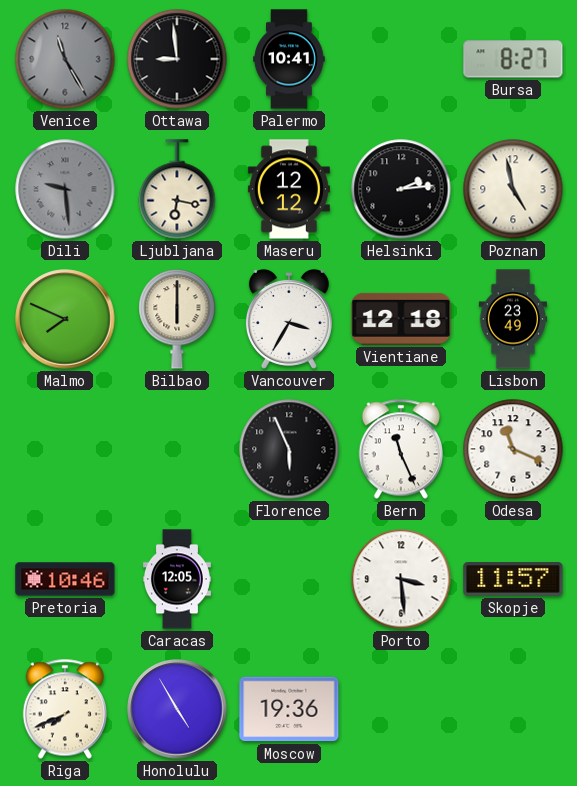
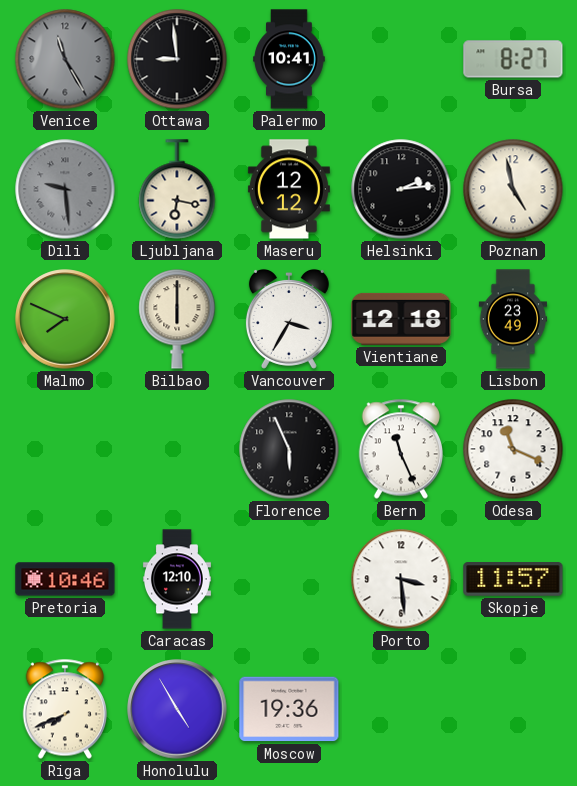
Caracas: 12:05 -> 12:10 (177, 579)
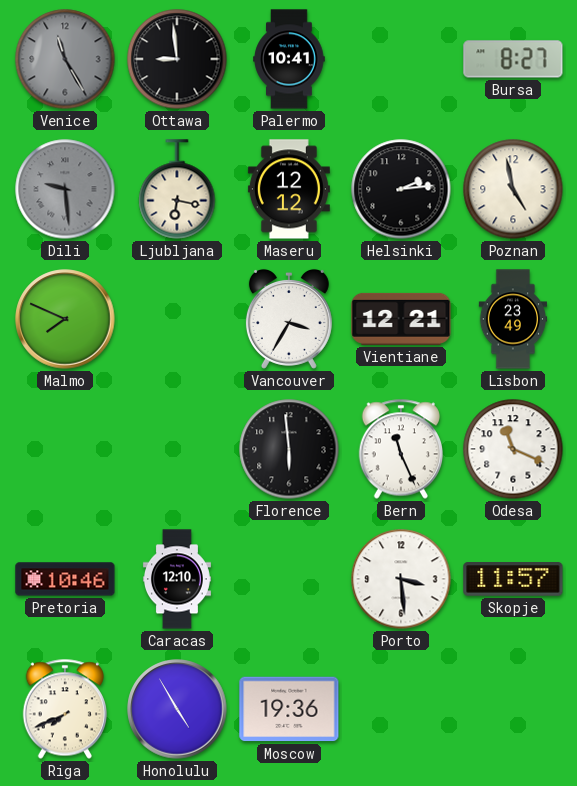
Bilbao: 6:00 -> none (177, 319)
Vientiane: 12:18 -> 12:21 (401, 319)
Florence: 5:56 -> 5:59 (289, 449)
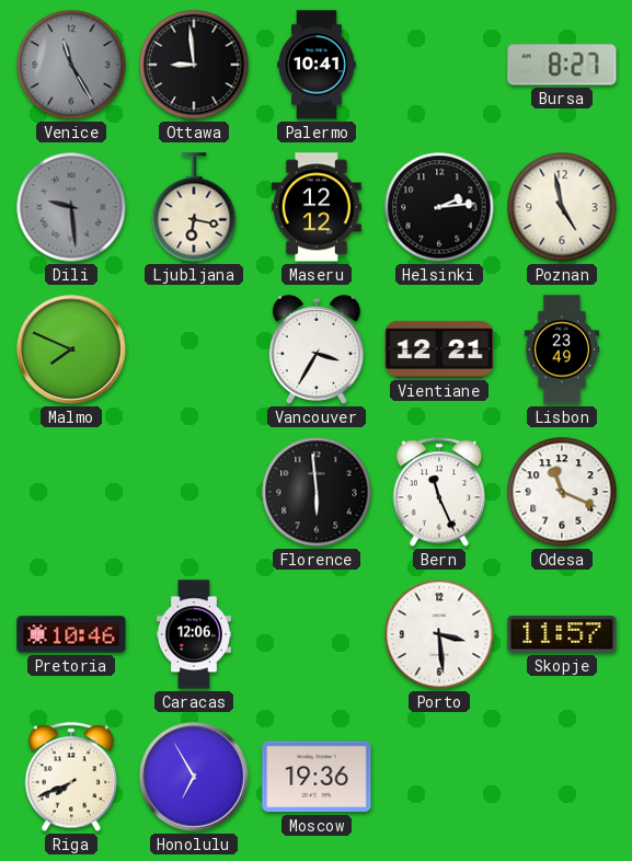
Caracas: 12:10 -> 12:06 (194, 634)
Honolulu: 4:55 -> 6:55 (194, 777)
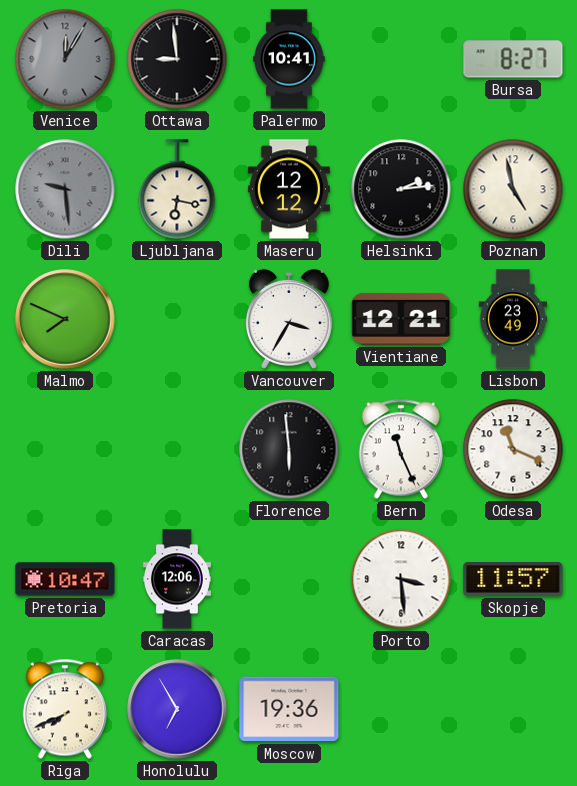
Venice: 11:25 -> 12:05 (65, 59)
Pretoria: 10:46 -> 10:47 (65, 579)
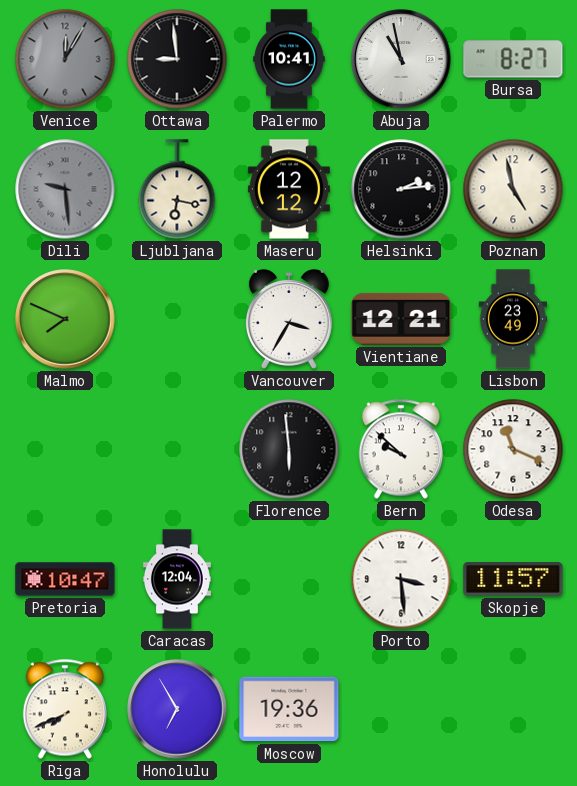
Abuja: none -> 10:58 (401, 59)
Bern: 11:26 -> 9:52 (400, 449)
Caracas: 12:06 -> 12:04 (177, 579)
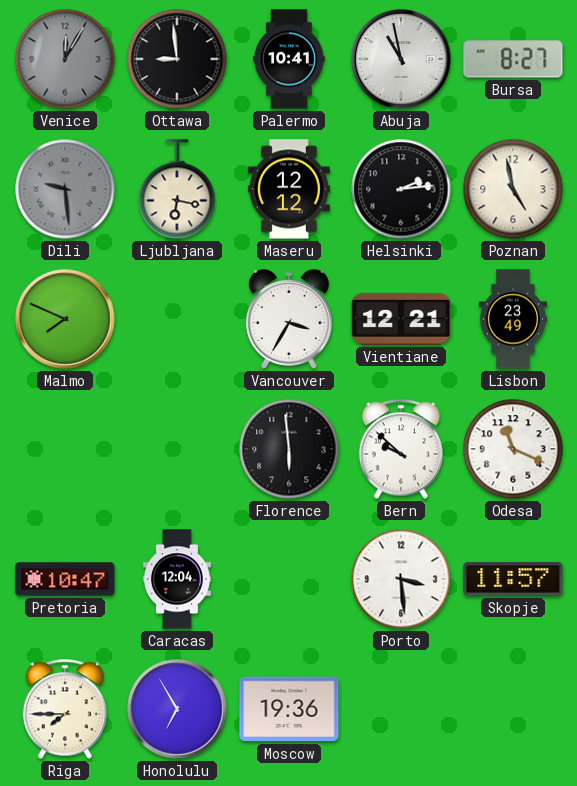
Riga: 7:41 -> 7:45 (64, 709)
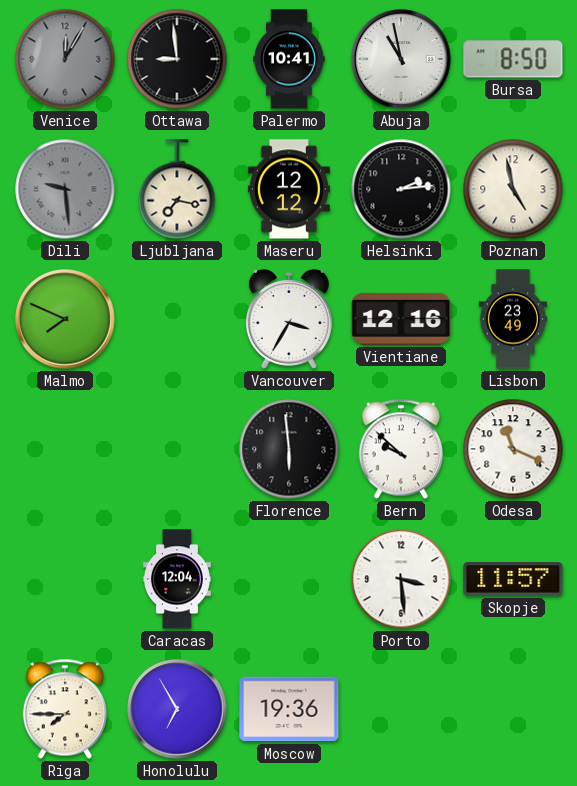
Bursa: 8:27 -> 8:50 (513, 59)
Ljubljana: 6:17 -> 7:17 (177, 189)
Vientiane: 12:21 -> 12:16 (401, 319)
Pretoria: 10:47 -> none (65, 579)
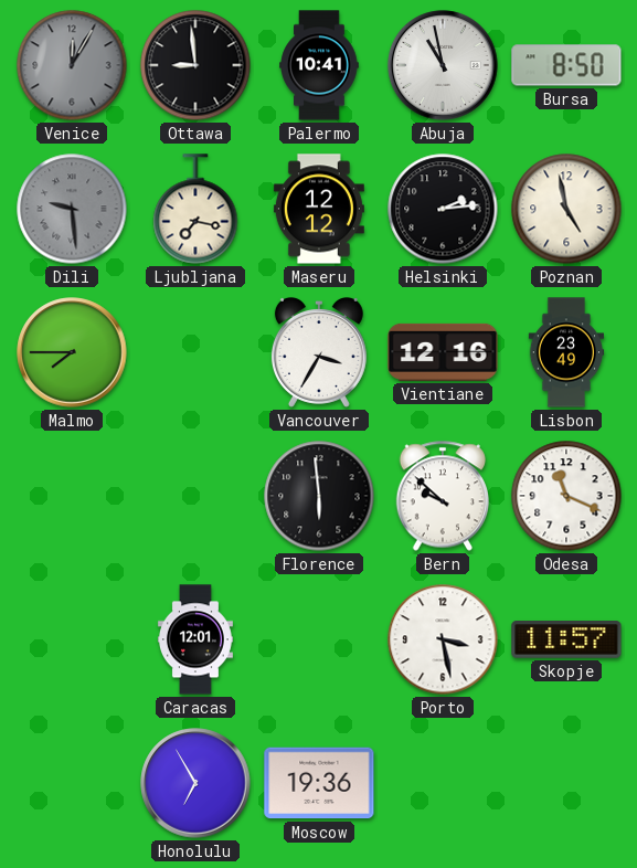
Malmo: 7:49 -> 7:45 (72, 352)
Caracas: 12:04 -> 12:01 (195, 639)
Porto: 3:29 -> 3:28 (443, 639)
Riga: 7:45 -> none (64, 709)
